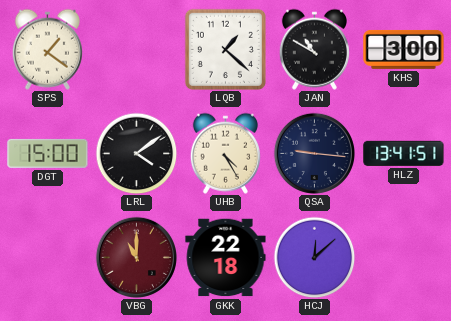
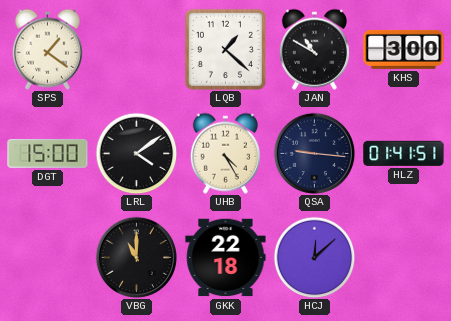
HLZ: 13:41 -> 01:41 (404, 153)
VBG dial: burgundy -> black (136, 257)
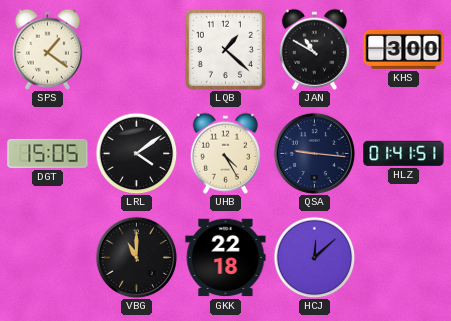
DGT: 15:00 -> 15:05 (48, 153)
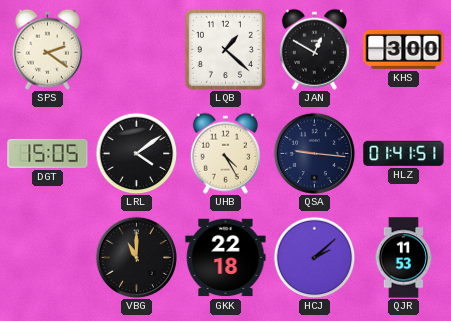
SPS: 1:21 -> 2:21 (47, 49)
JAN: 10:50 -> 12:50 (314, 49)
HCJ: 12:08 -> 2:08 (314, 257)
QJR: none -> 11:53 (404, 258)
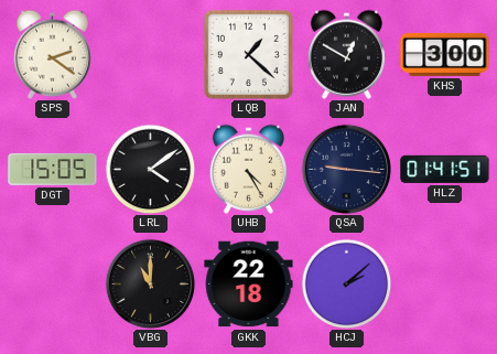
QJR: 11:53 -> none (404, 258)
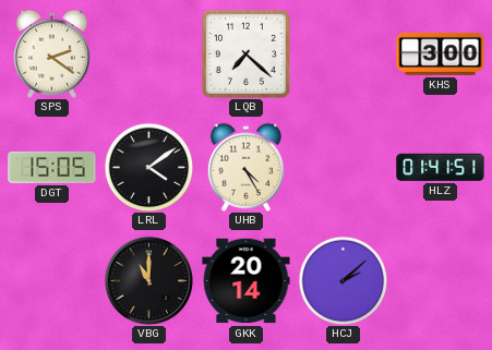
LQB: 1:22 -> 7:22 (245, 53)
JAN: 12:50 -> none (346, 54)
QSA: 9:16 -> none (346, 169)
GKK: 22:18 -> 20:14 (247, 281)
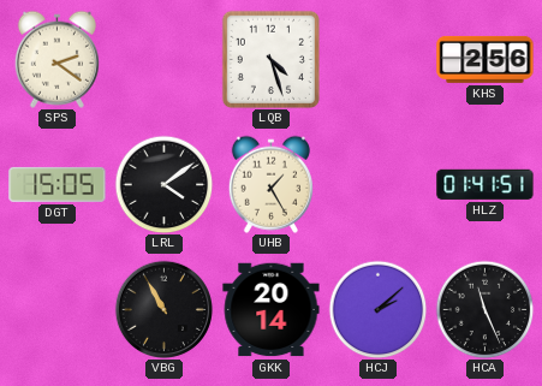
LQB: 7:22 -> 4:27 (270, 59)
KHS: 3:00 -> 2:56 (486, 59)
UHB: 4:25 -> 1:25 (270, 184)
VBG: 11:00 -> 10:55 (163, 309)
HCA: none -> 11:26 (484, 309)
